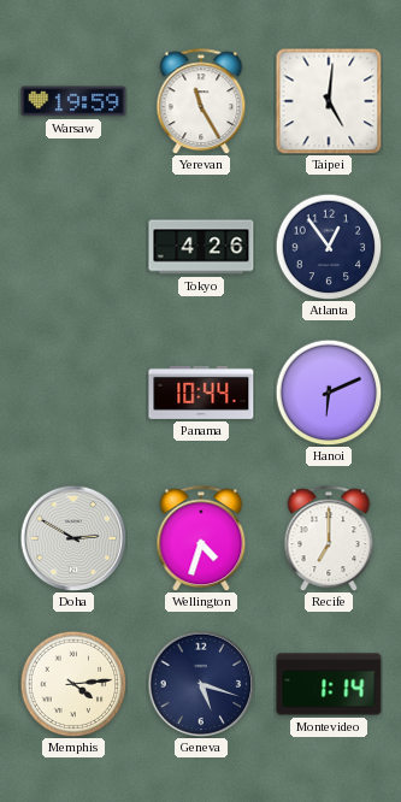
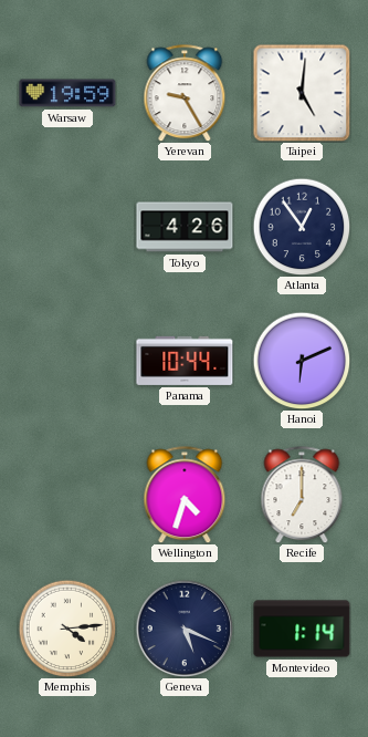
Yerevan: 11:25 -> 9:25 (185, 93)
Doha: 2:50 -> none (73, 538)
Geneva: 5:18 -> 5:19 (185, 629)
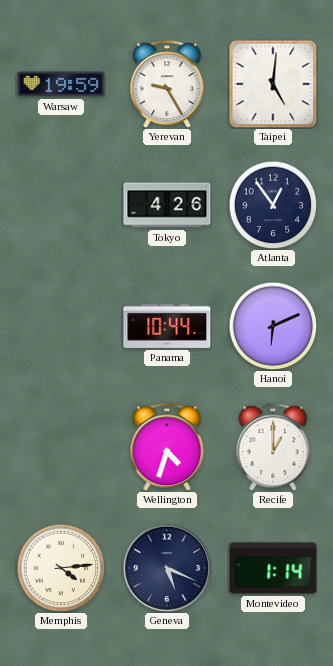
Recife: 7:00 -> 1:00 (273, 447)
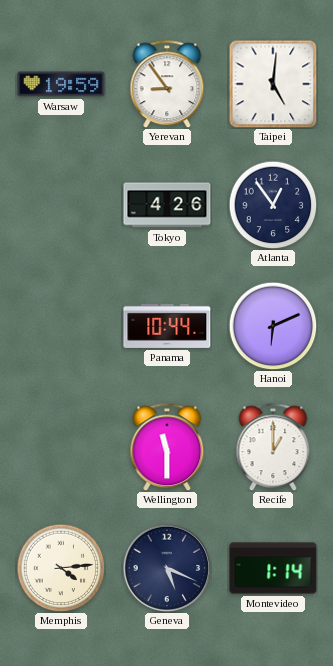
Yerevan: 9:25 -> 8:54 (167, 84)
Wellington: 4:33 -> 11:30 (167, 447)
